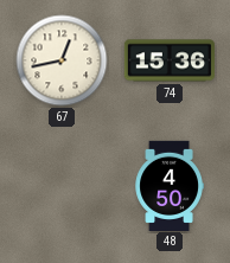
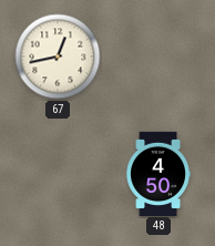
74: 15:36 -> none (170, 60)
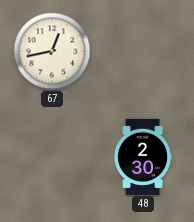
48: 4:50 -> 2:30 (143, 156)
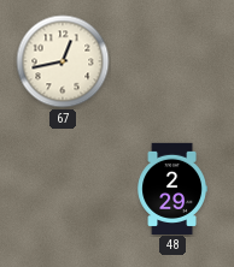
48: 2:30 -> 2:29 (172, 188)
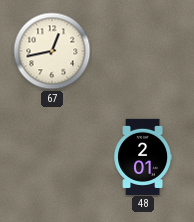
48: 2:29 -> 2:01 (143, 156)
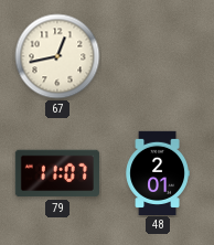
79: none -> 11:07 (57, 173)
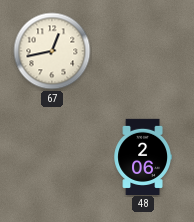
79: 11:07 -> none (57, 173)
48: 2:01 -> 2:06 (143, 156)
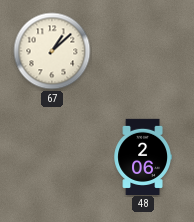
67: 12:43 -> 1:08 (52, 51)
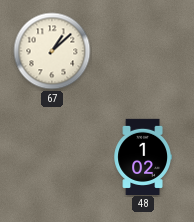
48: 2:06 -> 1:02 (143, 156)
